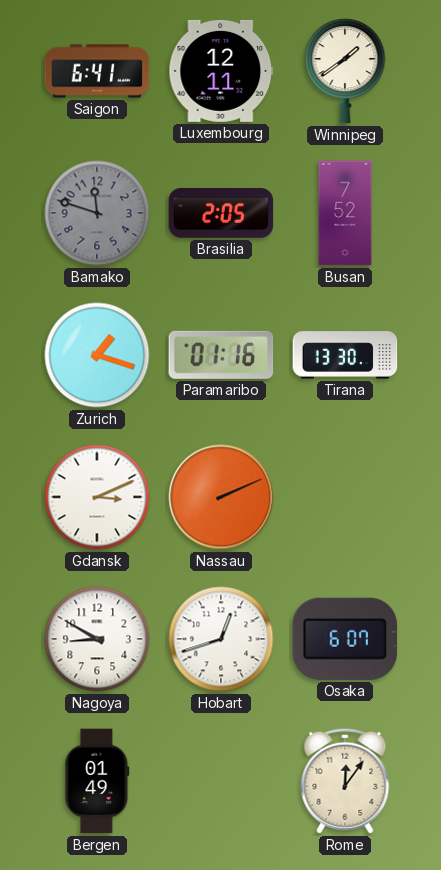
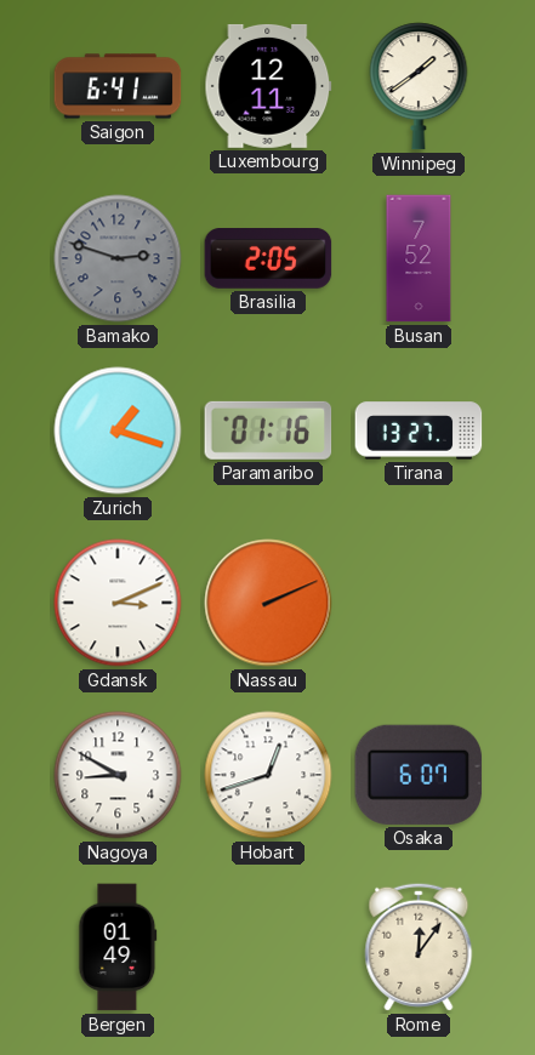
Bamako: 11:48 -> 2:48 (118, 258)
Tirana: 13:30 -> 13:27 (419, 430)
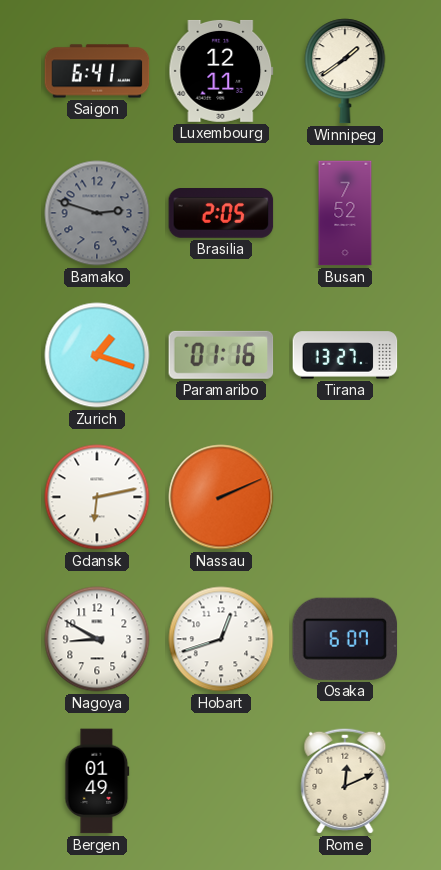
Gdansk: 3:11 -> 6:13 (97, 497)
Rome: 12:06 -> 12:11 (345, 781)
